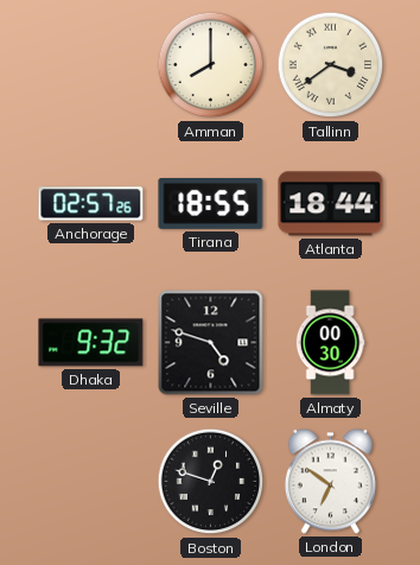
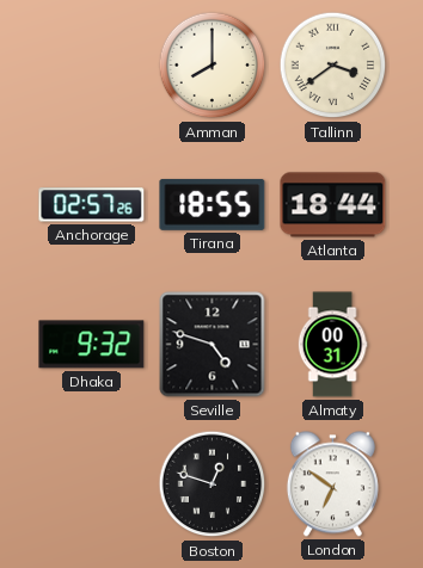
Almaty: 00:30 -> 00:31 (332, 345)
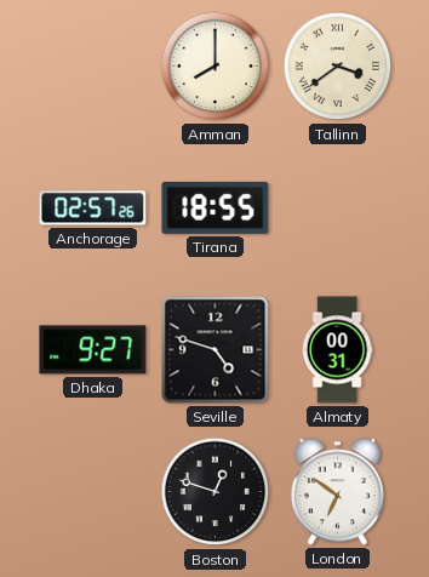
Atlanta: 18:44 -> none (333, 205)
Dhaka: 9:32 -> 9:27 (93, 350)
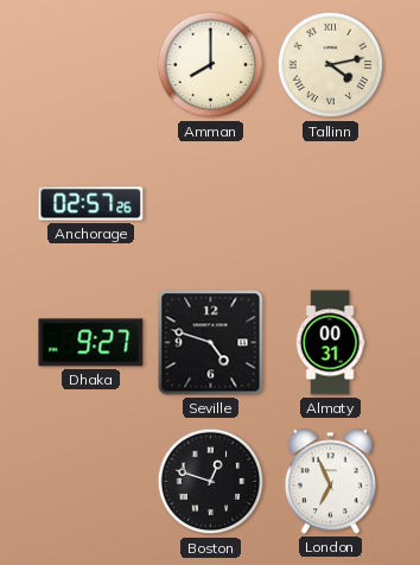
Tallinn: 3:39 -> 4:13 (331, 65)
Tirana: 18:55 -> none (216, 207)
London: 6:51 -> 6:56 (330, 482)
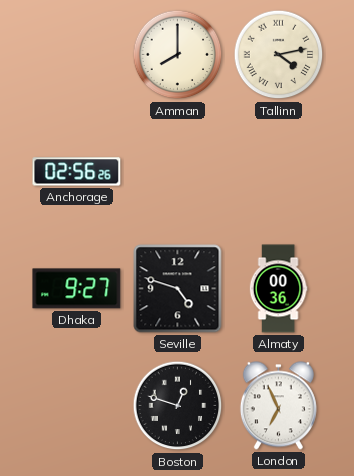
Anchorage: 02:57 -> 02:56 (77, 172)
Almaty: 00:31 -> 00:36 (278, 289)
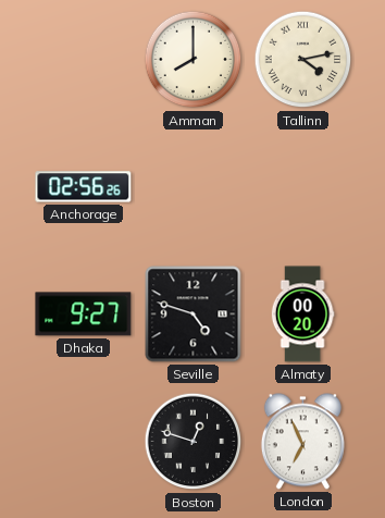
Almaty: 00:36 -> 00:20 (302, 314)
